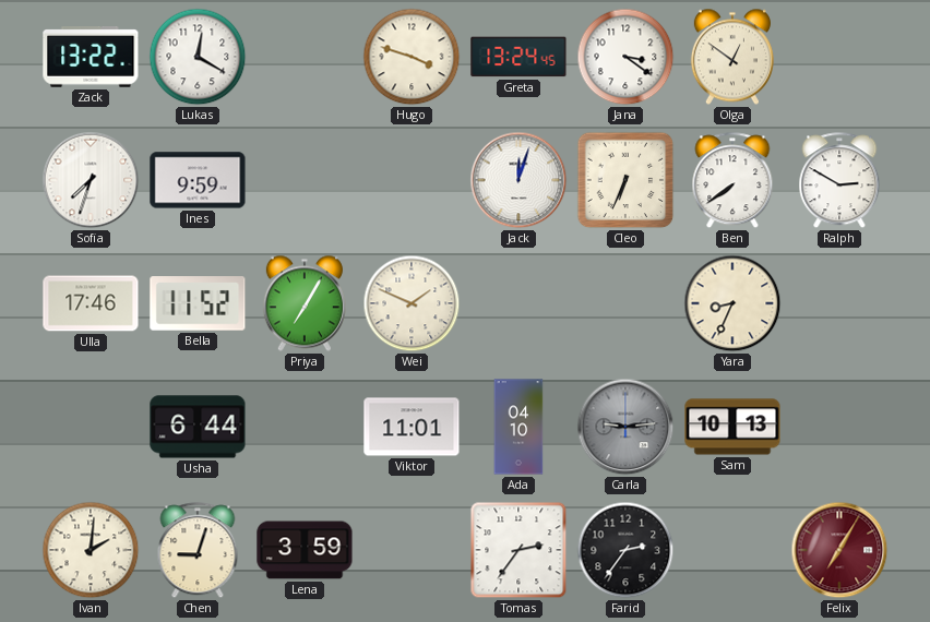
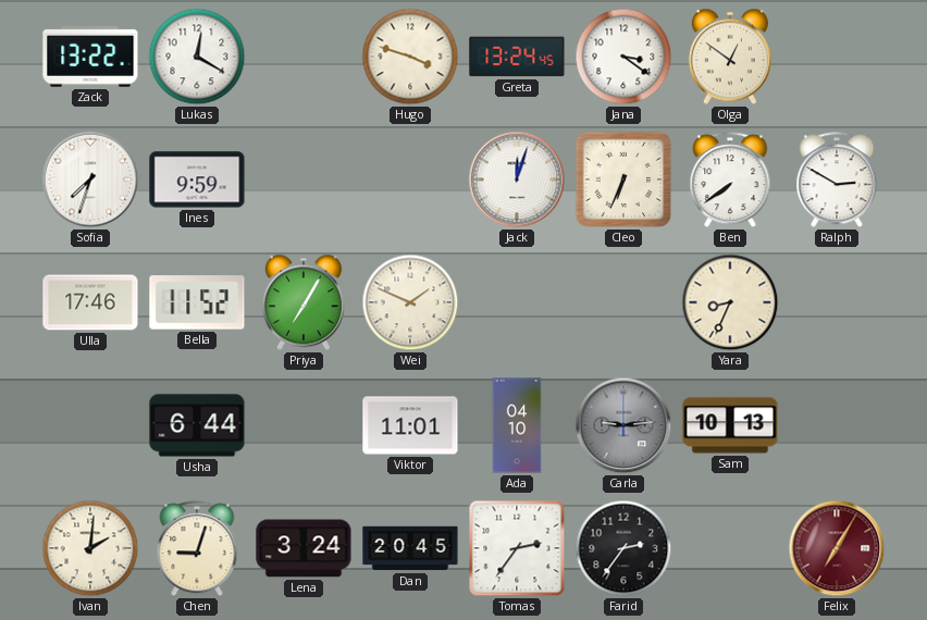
Lena: 3:59 -> 3:24 (304, 548)
Dan: none -> 20:45 (410, 548)
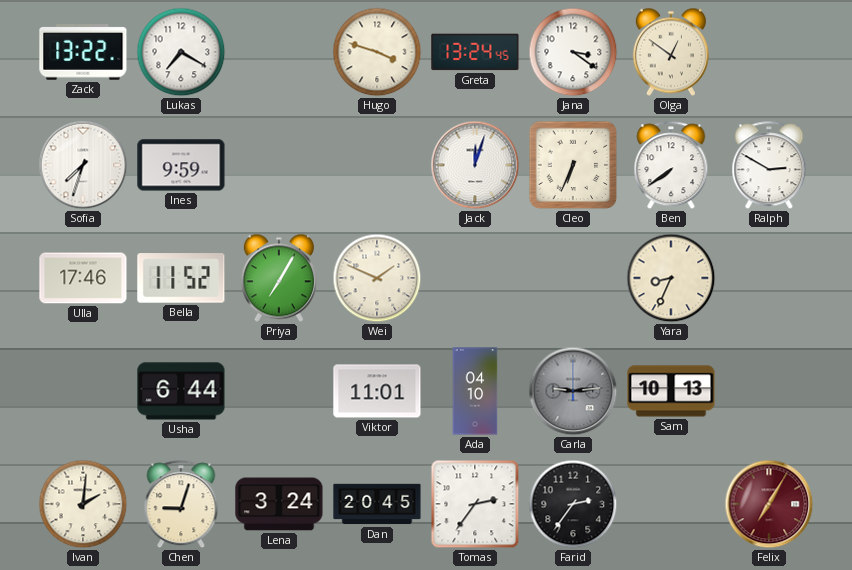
Lukas: 12:20 -> 7:20 (181, 52)
